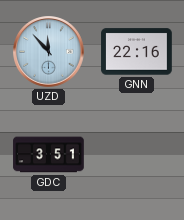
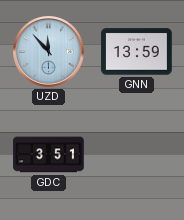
GNN: 22:16 -> 13:59 (137, 52)
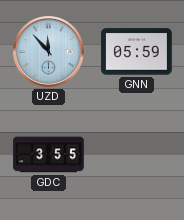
GNN: 13:59 -> 05:59 (137, 52)
GDC: 3:51 -> 3:55 (49, 155)
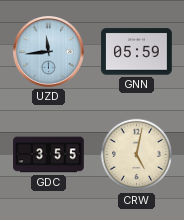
UZD: 11:53 -> 11:44 (49, 52)
CRW: none -> 5:02 (137, 155)
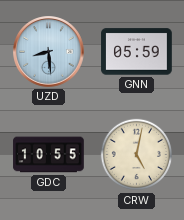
UZD: 11:44 -> 8:29 (49, 52)
GDC: 3:55 -> 10:55 (49, 155)
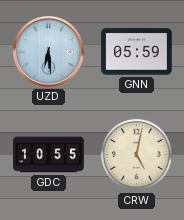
UZD: 8:29 -> 6:29 (49, 52)
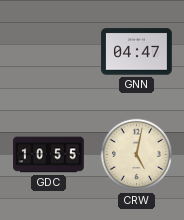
UZD: 6:29 -> none (49, 52)
GNN: 05:59 -> 04:47 (137, 52)
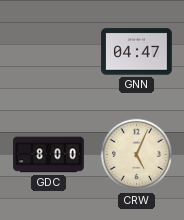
GDC: 10:55 -> 8:00 (49, 155)
CRW: 5:02 -> 5:04 (137, 155)
